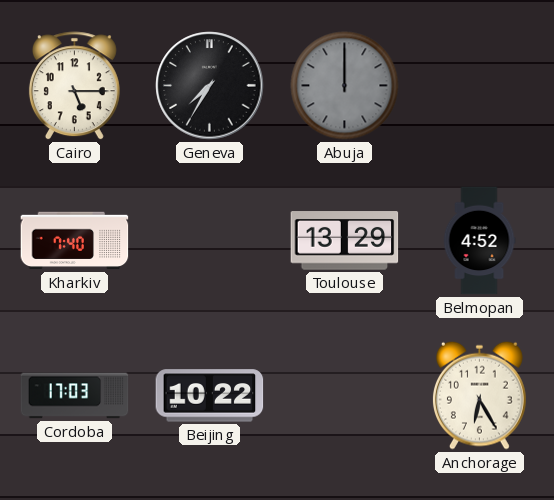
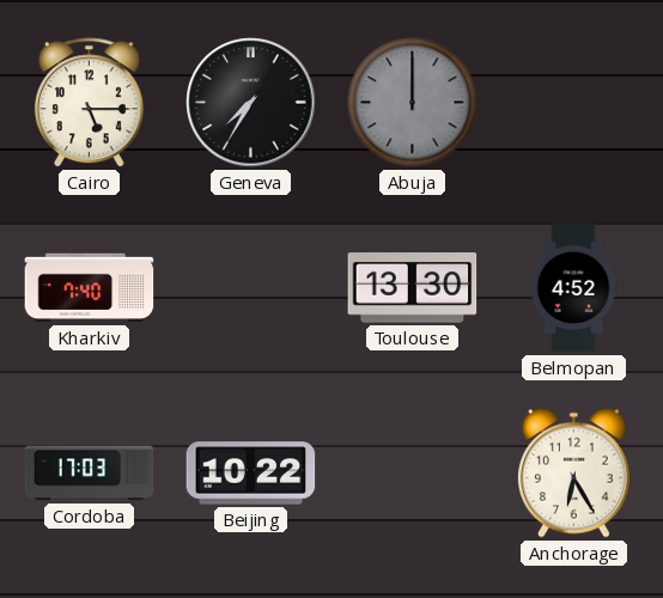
Toulouse: 13:29 -> 13:30 (413, 288)
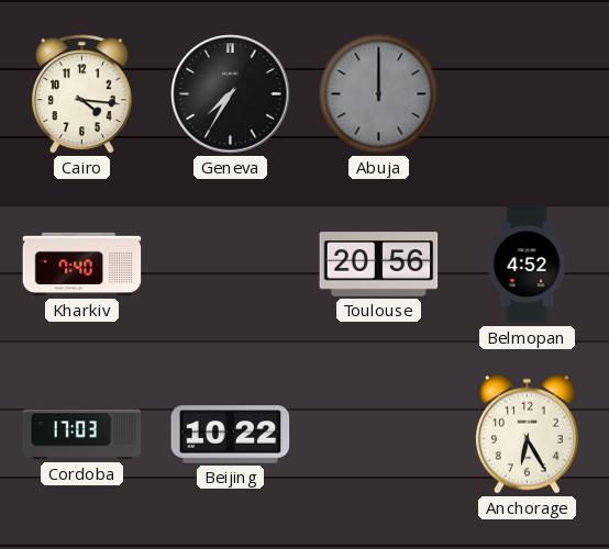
Cairo: 5:15 -> 4:16 (81, 94)
Toulouse: 13:30 -> 20:56 (379, 265)
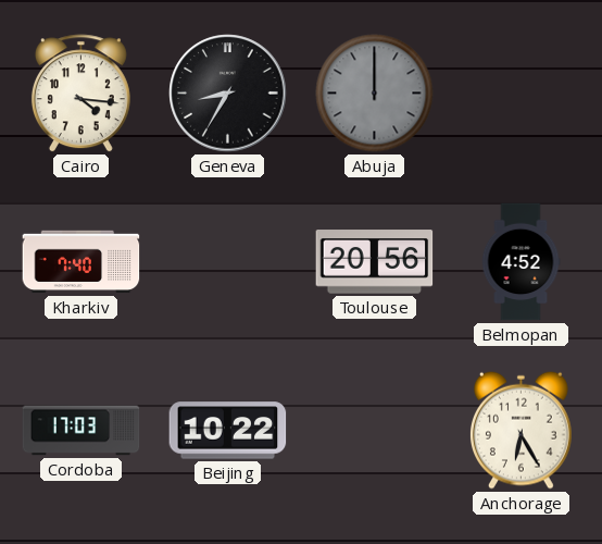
Geneva: 7:35 -> 8:35 (228, 94)
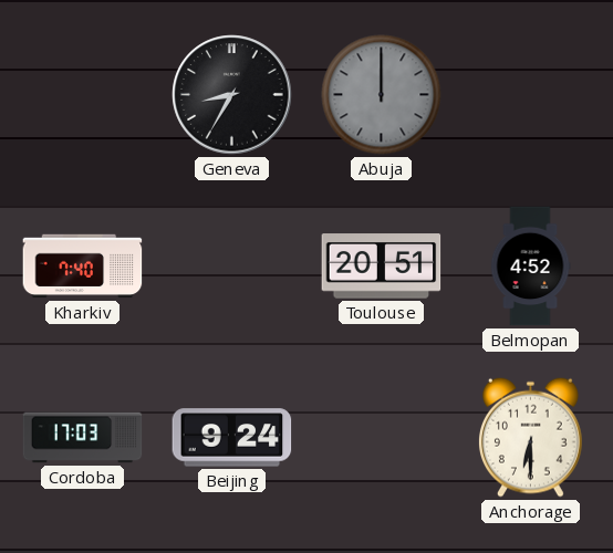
Cairo: 4:16 -> none (80, 94)
Toulouse: 20:56 -> 20:51 (382, 267)
Beijing: 10:22 -> 9:24 (232, 438)
Anchorage: 6:25 -> 6:30 (530, 437)
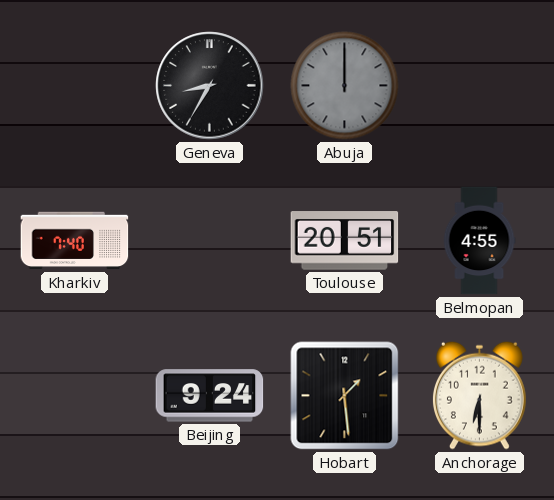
Belmopan: 4:52 -> 4:55 (479, 241)
Cordoba: 17:03 -> none (83, 438)
Hobart: none -> 1:29 (345, 396)
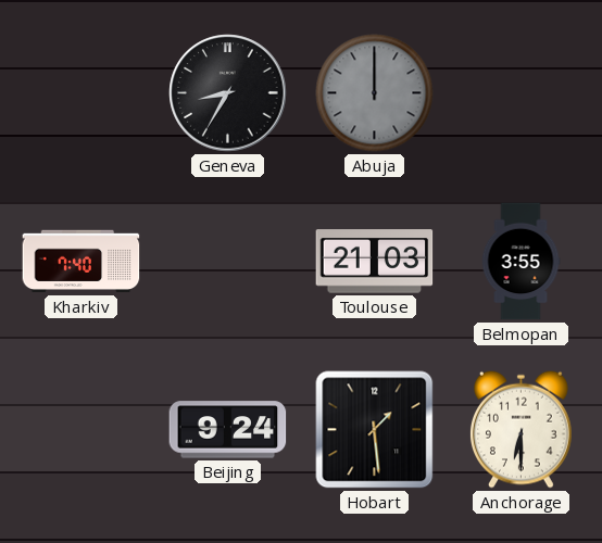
Toulouse: 20:51 -> 21:03 (375, 262)
Belmopan: 4:55 -> 3:55 (521, 262)
